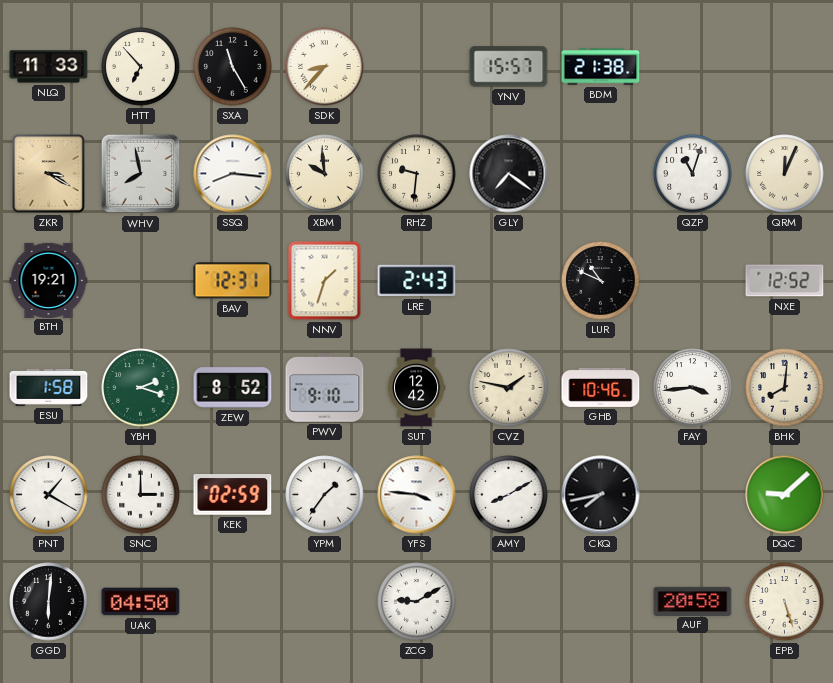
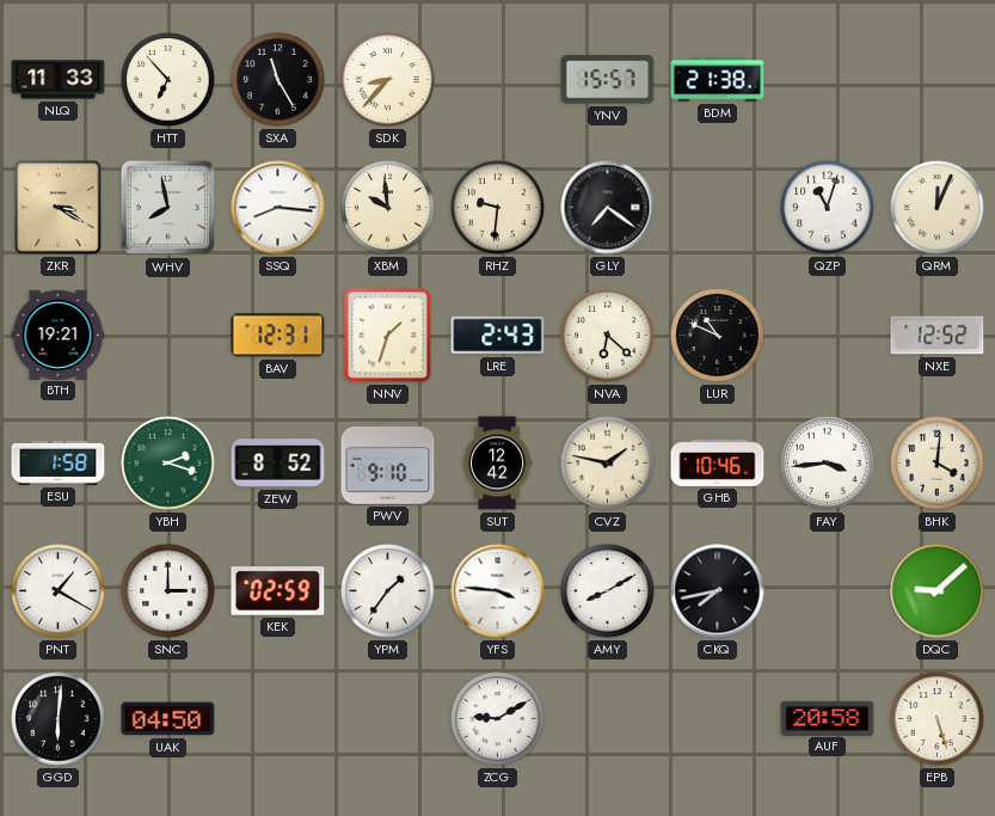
NVA: none -> 6:22 (608, 336)
BHK: 8:01 -> 4:01 (938, 464)
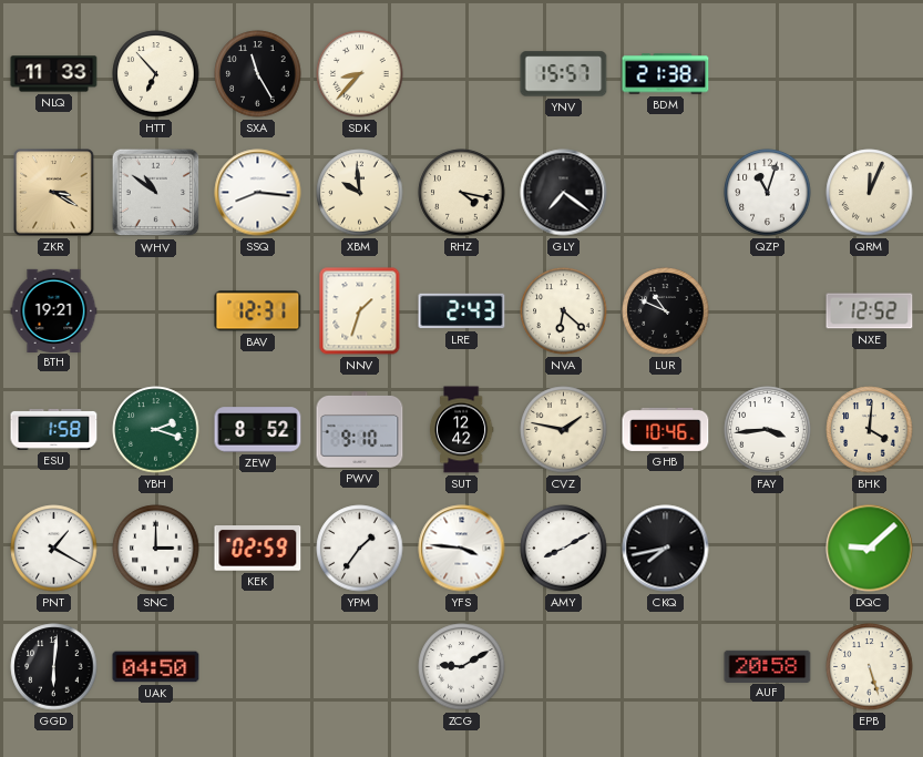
WHV: 7:58 -> 10:51 (156, 193)
RHZ: 9:31 -> 4:17 (462, 193)
